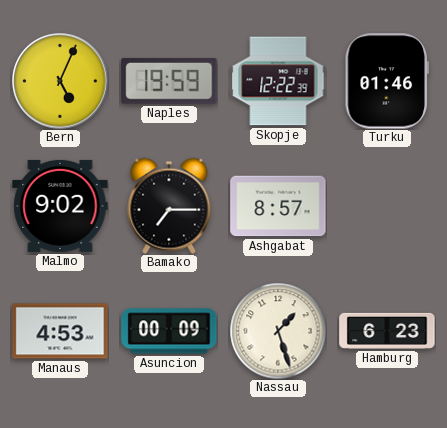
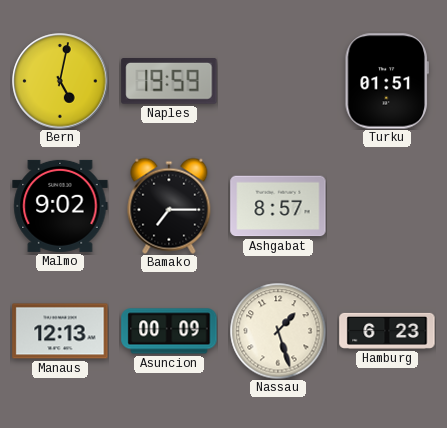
Bern: 5:04 -> 5:02 (60, 81)
Skopje: 12:22 -> none (278, 81)
Turku: 01:46 -> 01:51 (387, 81)
Manaus: 4:53 -> 12:13 (60, 331)
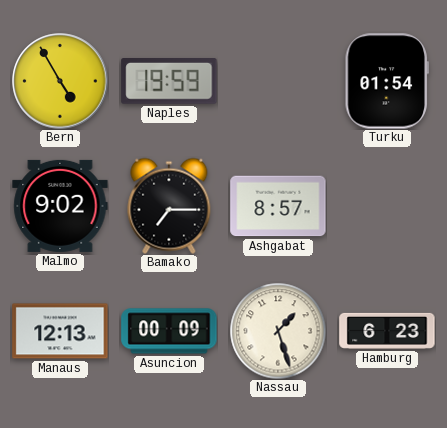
Bern: 5:02 -> 4:55 (60, 81)
Turku: 01:51 -> 01:54 (387, 81)
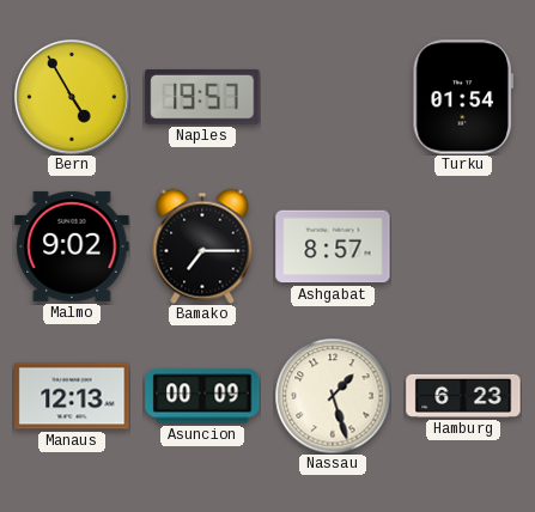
Naples: 19:59 -> 19:57 (202, 98)
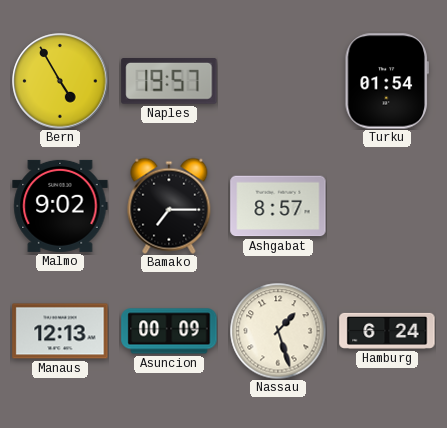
Hamburg: 6:23 -> 6:24 (387, 331)
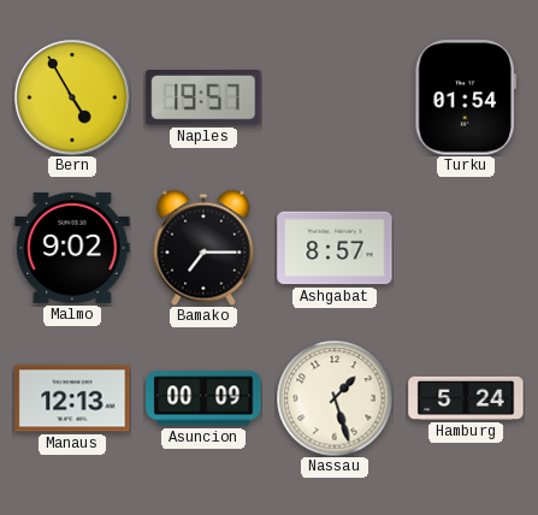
Hamburg: 6:24 -> 5:24 (466, 398)
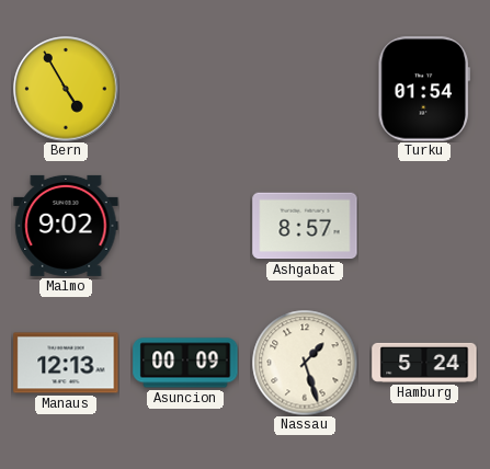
Naples: 19:57 -> none (203, 99)
Bamako: 7:15 -> none (203, 248)
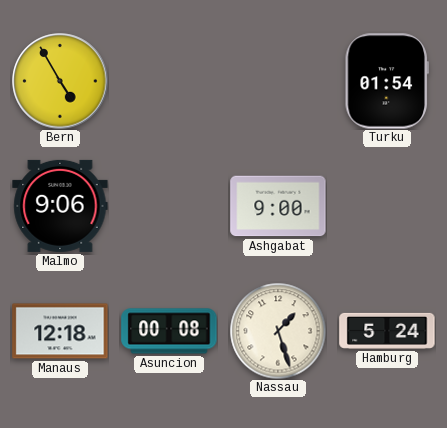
Malmo: 9:02 -> 9:06 (60, 206)
Ashgabat: 8:57 -> 9:00 (278, 206)
Manaus: 12:13 -> 12:18 (60, 331)
Asuncion: 00:09 -> 00:08 (169, 331)
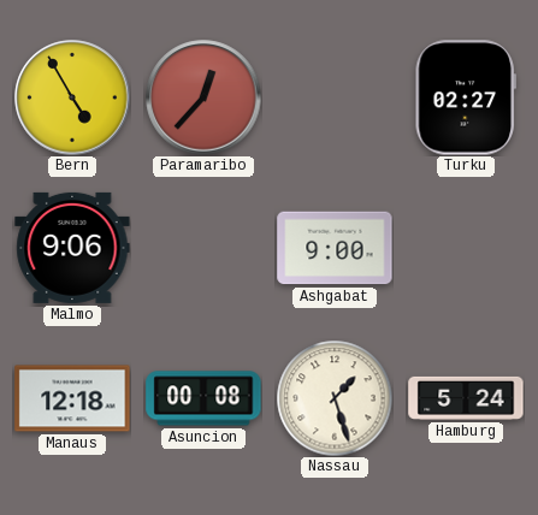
Paramaribo: none -> 12:37 (203, 97)
Turku: 01:54 -> 02:27 (466, 97)
